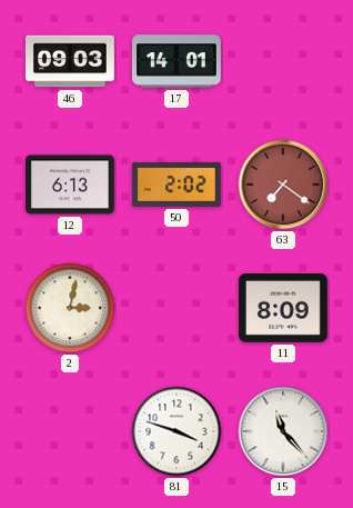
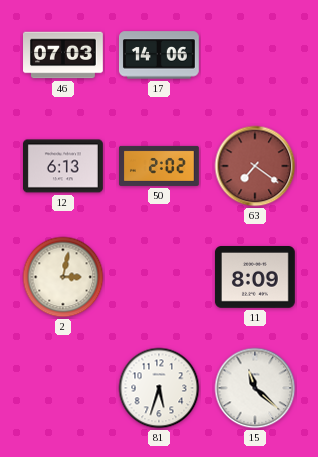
46: 09:03 -> 07:03 (64, 55)
17: 14:01 -> 14:06 (159, 55)
81: 3:48 -> 5:33 (159, 388)
15: 11:23 -> 11:22 (255, 388)
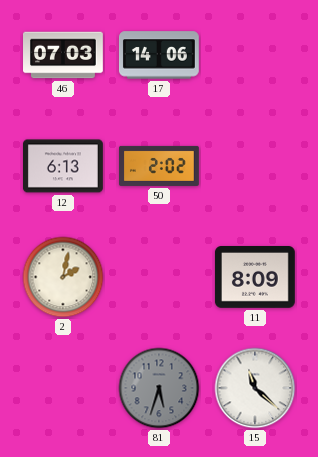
63: 7:21 -> none (255, 166)
2: 3:02 -> 2:02 (63, 277)
81 dial: white -> grey (159, 388)
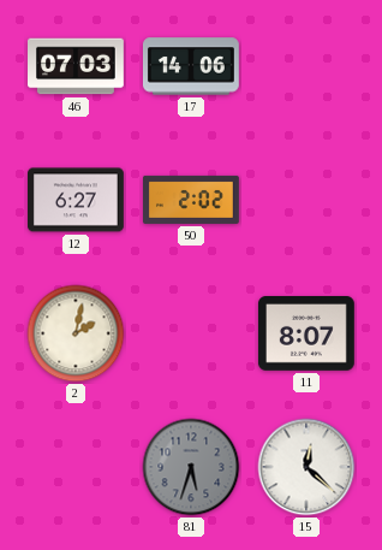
12: 6:13 -> 6:27 (77, 200)
11: 8:09 -> 8:07 (306, 335)
15: 11:22 -> 12:22 (306, 467)
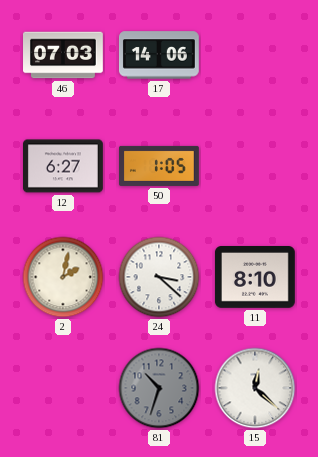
50: 2:02 -> 1:05 (160, 166)
24: none -> 3:22 (159, 277)
11: 8:07 -> 8:10 (255, 278)
81: 5:33 -> 10:33 (159, 388)
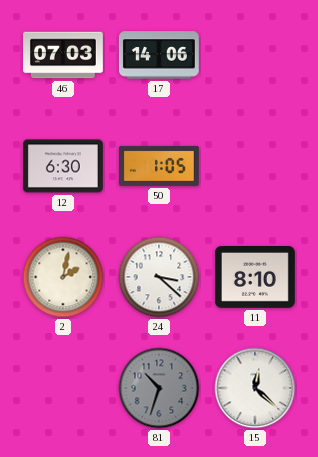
12: 6:27 -> 6:30 (64, 166)
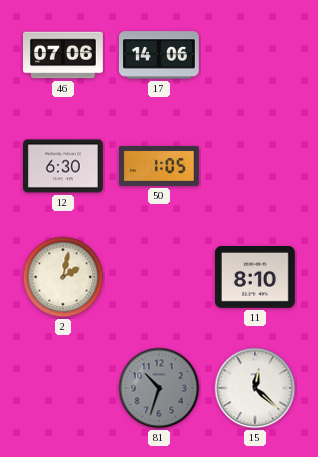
46: 07:03 -> 07:06 (64, 55)
24: 3:22 -> none (159, 277)
